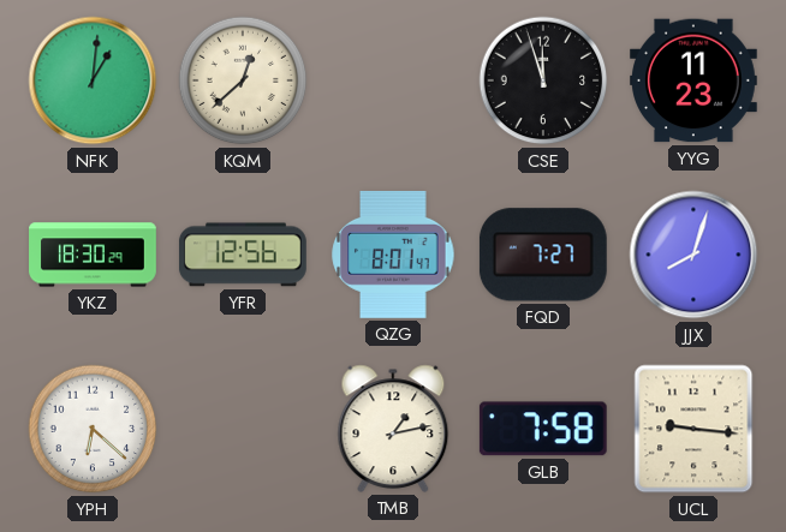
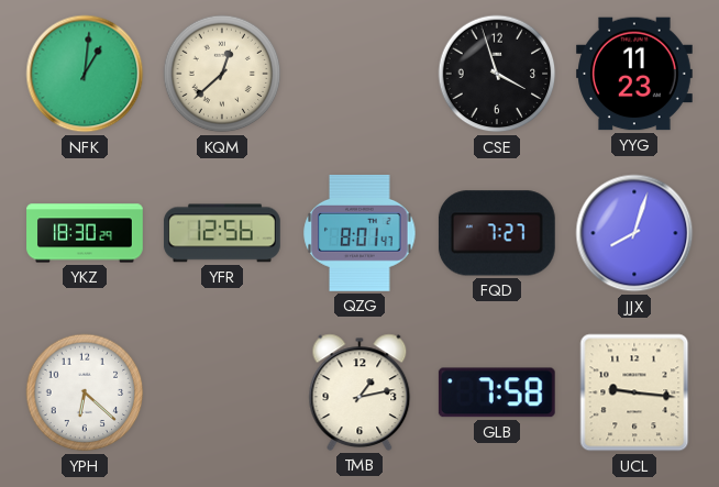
CSE: 11:57 -> 3:57 (497, 74)
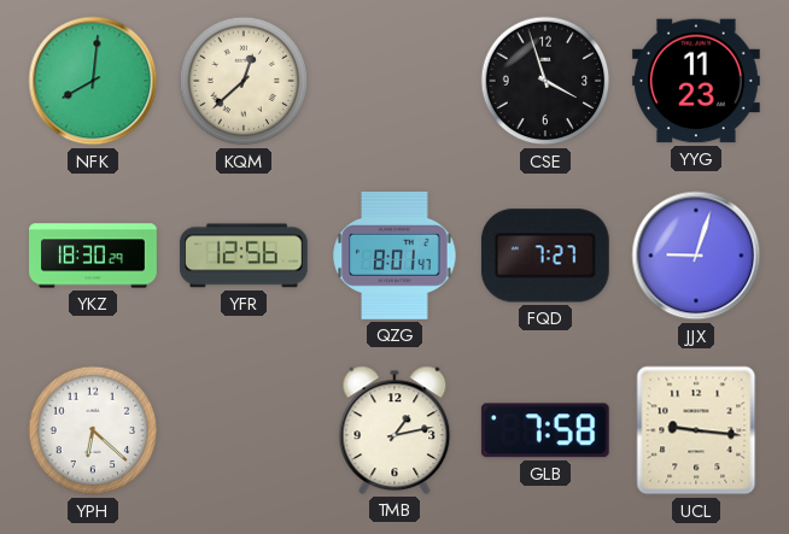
NFK: 1:01 -> 8:01 (93, 81)
JJX: 8:03 -> 9:03 (696, 256)
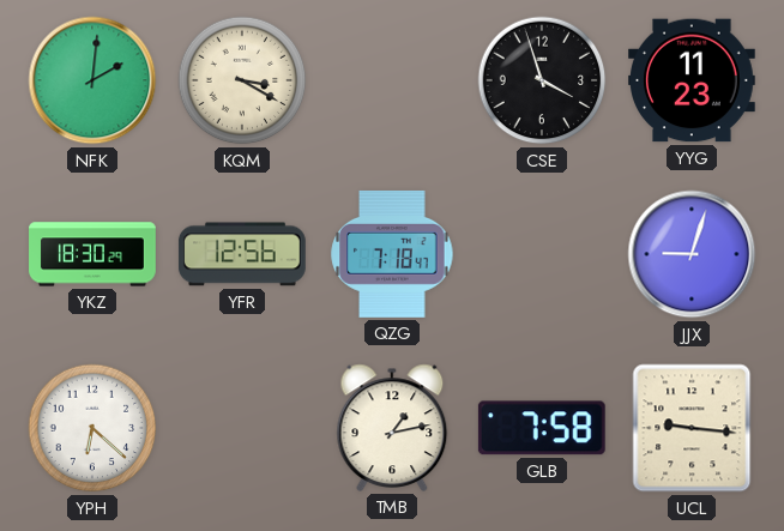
NFK: 8:01 -> 2:01 (92, 80)
KQM: 12:38 -> 3:20 (242, 80)
QZG: 8:01 -> 7:18 (392, 254)
FQD: 7:27 -> none (545, 256)
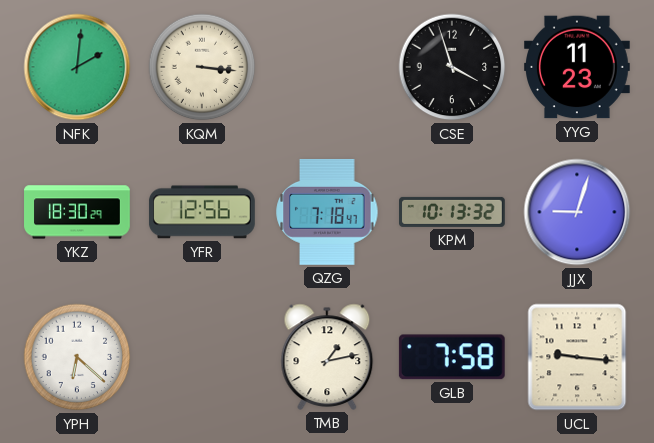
KQM: 3:20 -> 3:16 (202, 67)
KPM: none -> 10:13 (453, 212)
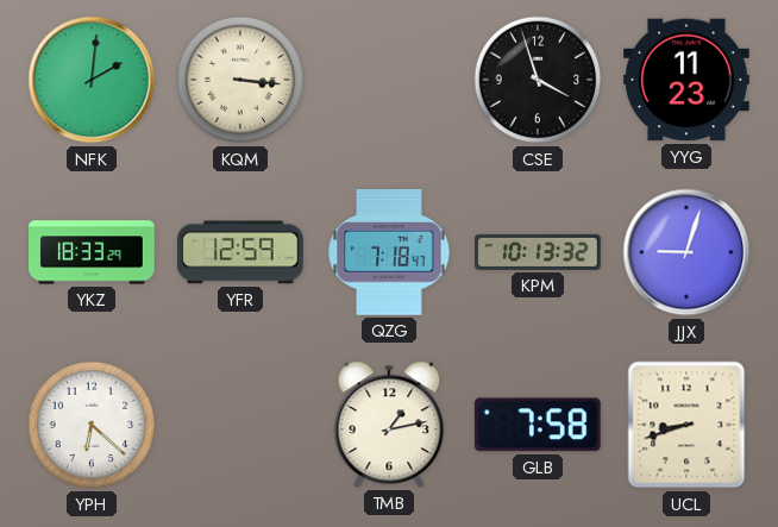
YKZ: 18:30 -> 18:33 (92, 252)
YFR: 12:56 -> 12:59 (240, 252)
UCL: 9:16 -> 8:42 (686, 425)
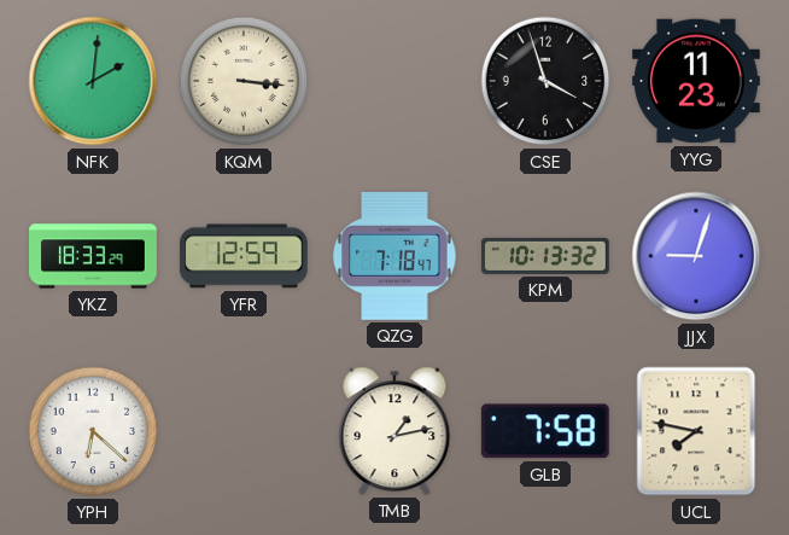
UCL: 8:42 -> 7:47 (696, 431)
